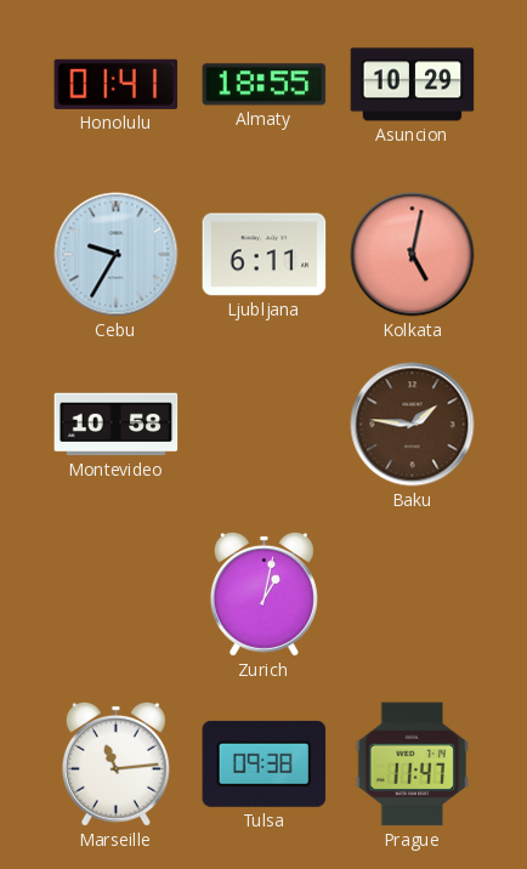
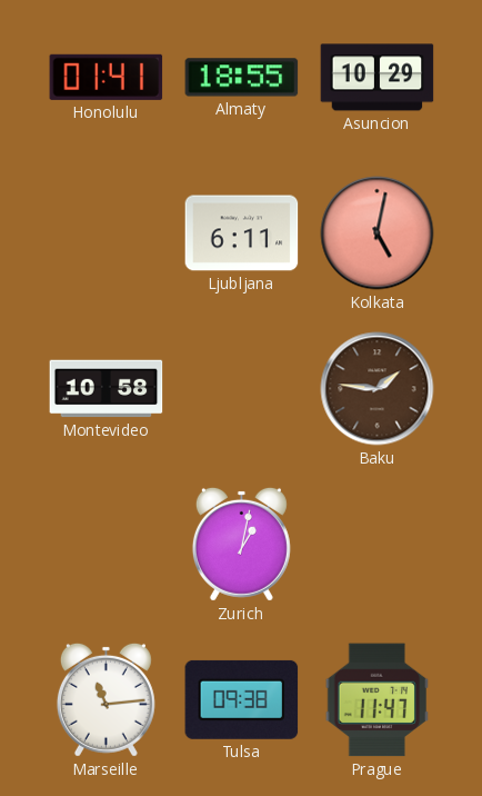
Cebu: 9:35 -> none (117, 255)
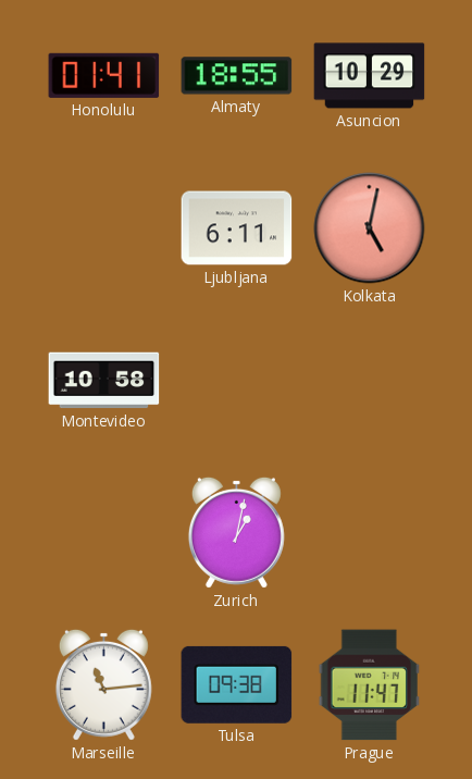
Baku: 1:46 -> none (378, 389)
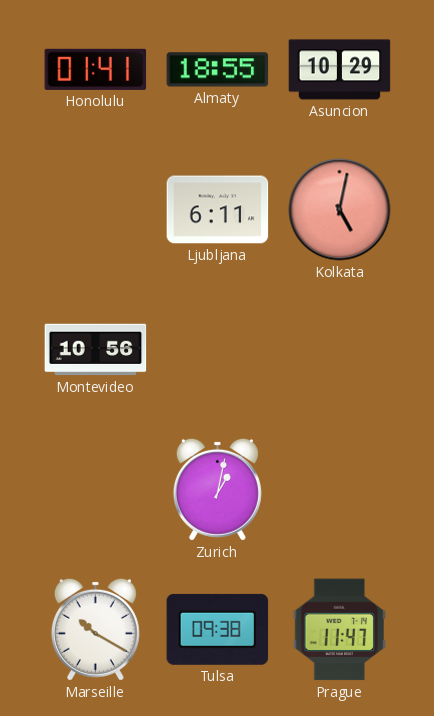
Montevideo: 10:58 -> 10:56 (96, 350)
Marseille: 11:14 -> 10:20 (95, 629)
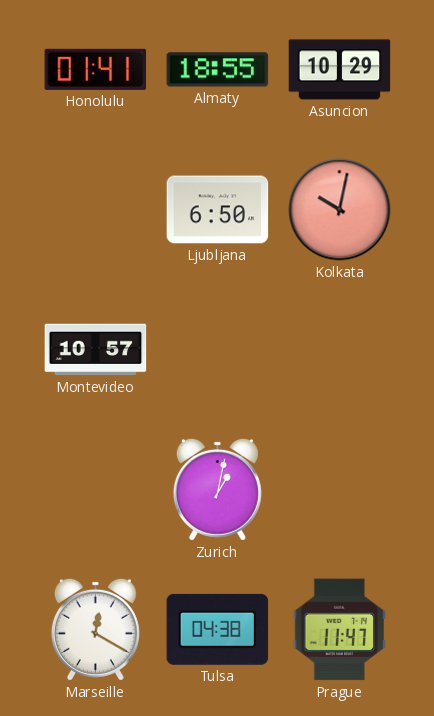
Ljubljana: 6:11 -> 6:50 (218, 210)
Kolkata: 5:02 -> 10:02 (340, 210)
Montevideo: 10:56 -> 10:57 (96, 350)
Marseille: 10:20 -> 12:20 (95, 629)
Tulsa: 09:38 -> 04:38 (218, 629)
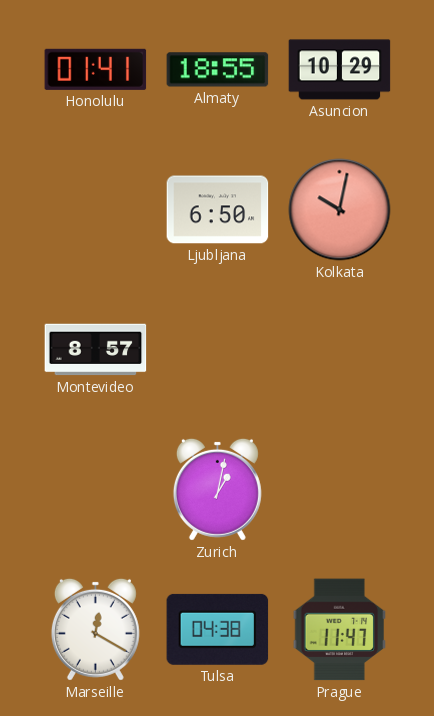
Montevideo: 10:57 -> 8:57 (96, 350)
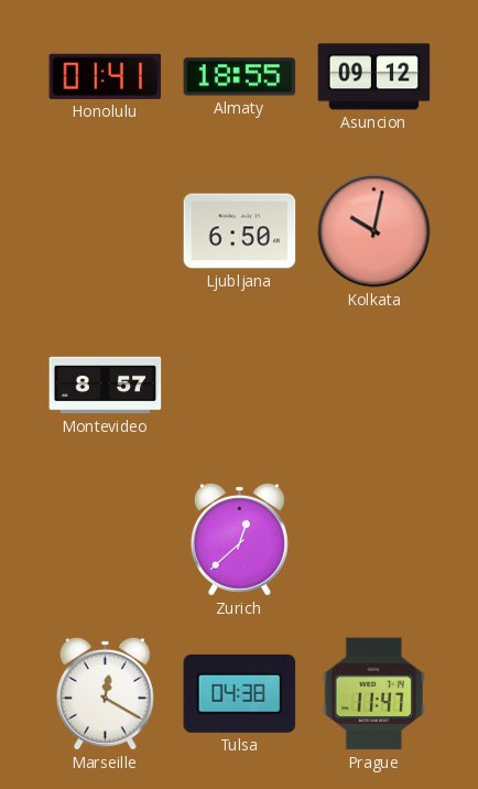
Asuncion: 10:29 -> 09:12 (374, 77)
Zurich: 1:02 -> 12:38 (239, 539)
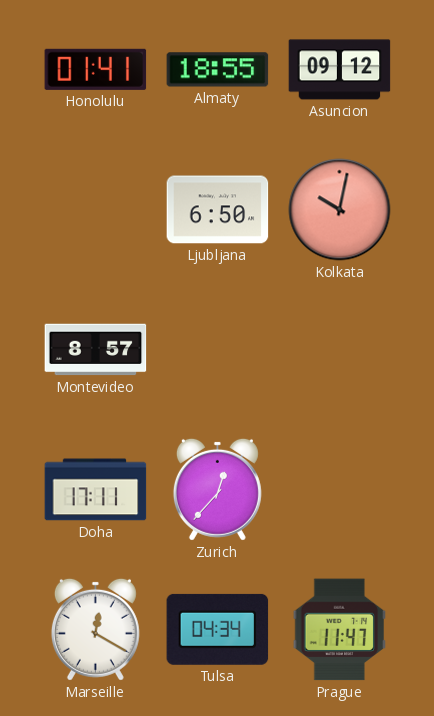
Doha: none -> 17:11 (96, 490)
Zurich: 12:38 -> 12:37 (217, 489)
Tulsa: 04:38 -> 04:34 (218, 629)
